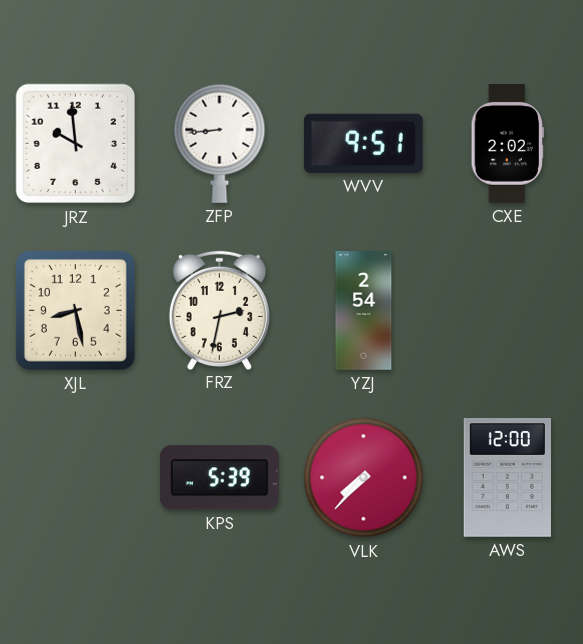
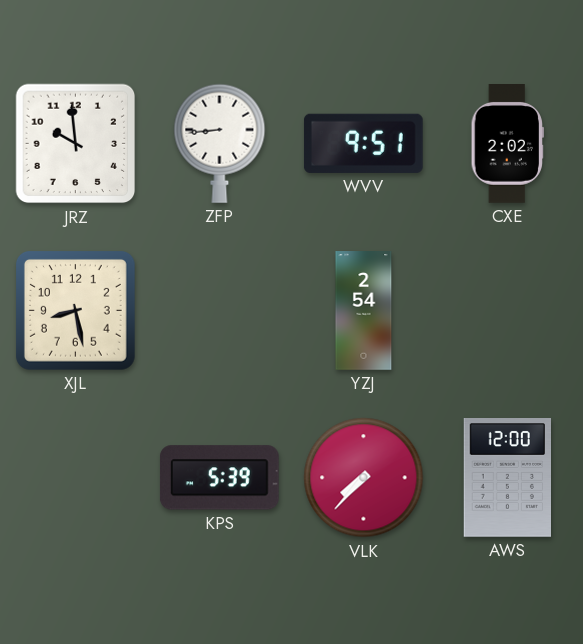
FRZ: 2:32 -> none (219, 310)
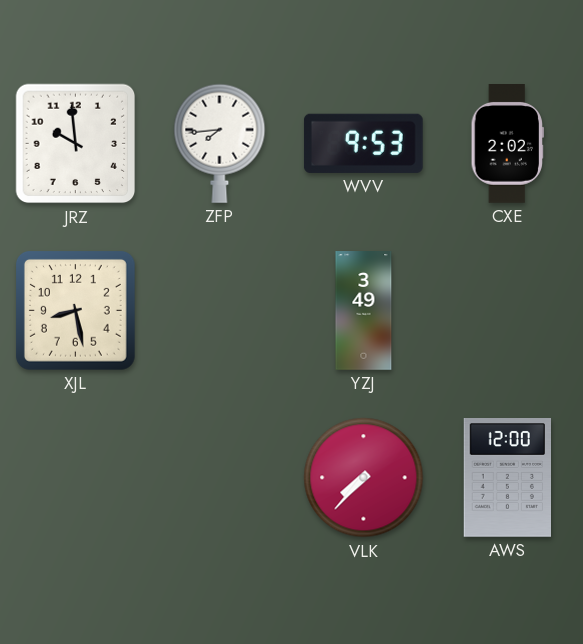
ZFP: 8:44 -> 7:44 (220, 143)
WVV: 9:51 -> 9:53 (363, 143)
YZJ: 2:54 -> 3:49 (364, 311)
KPS: 5:39 -> none (219, 478)
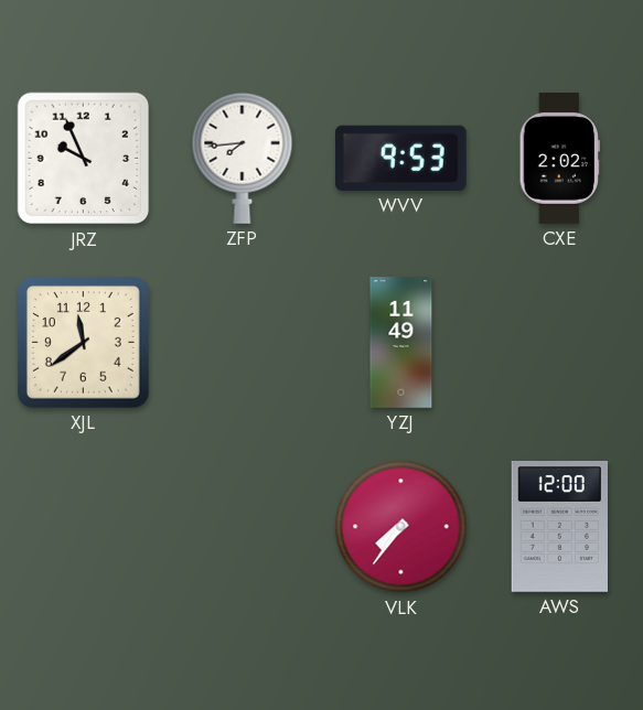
JRZ: 9:59 -> 9:56 (84, 159)
XJL: 8:28 -> 11:39 (83, 342)
YZJ: 3:49 -> 11:49 (401, 343)
VLK: 7:37 -> 7:36 (401, 527)
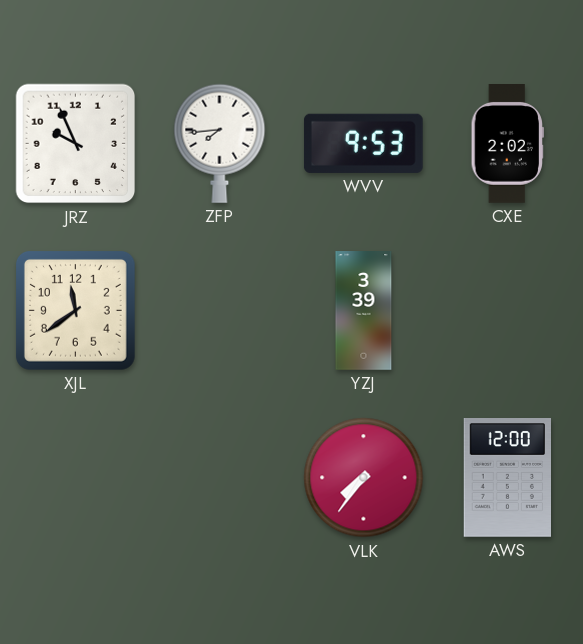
YZJ: 11:49 -> 3:39 (364, 311)
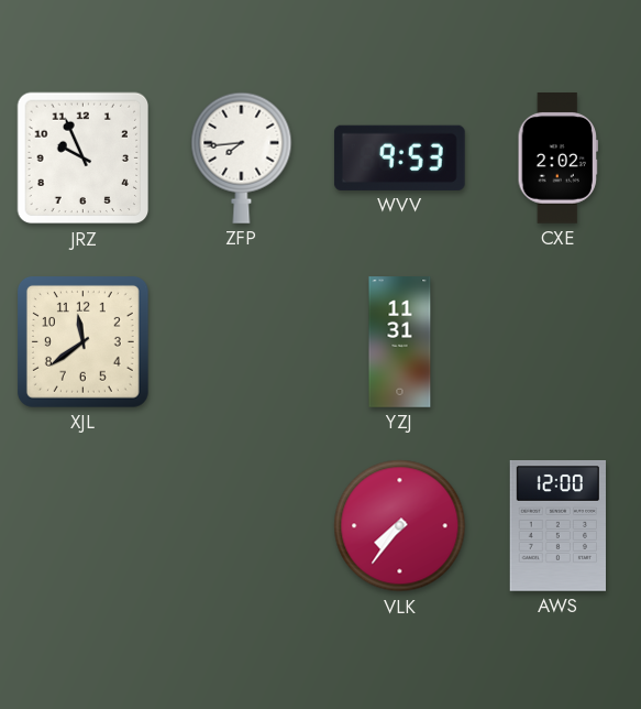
YZJ: 3:39 -> 11:31 (400, 342)
